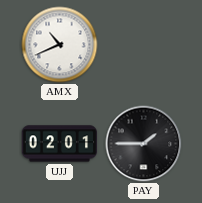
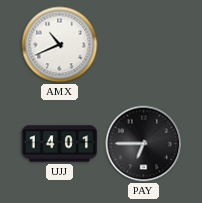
UJJ: 02:01 -> 14:01 (60, 144)
PAY: 1:45 -> 6:45 (144, 144)
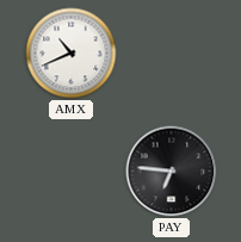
UJJ: 14:01 -> none (60, 144)
PAY: 6:45 -> 6:46 (172, 172)
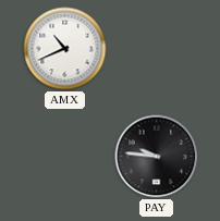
PAY: 6:46 -> 9:46 (157, 157)
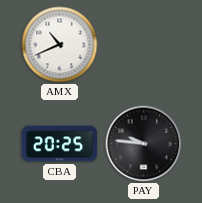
CBA: none -> 20:25 (60, 144)
